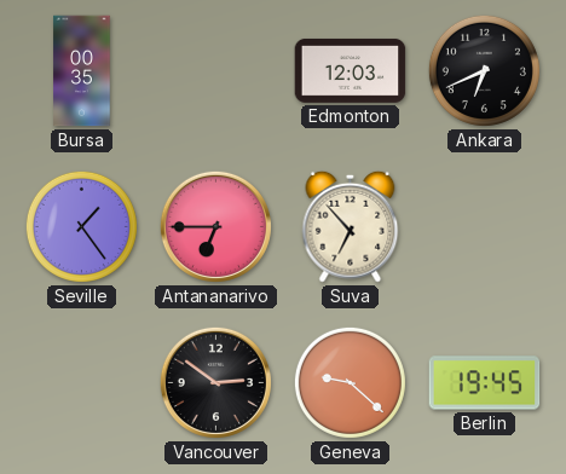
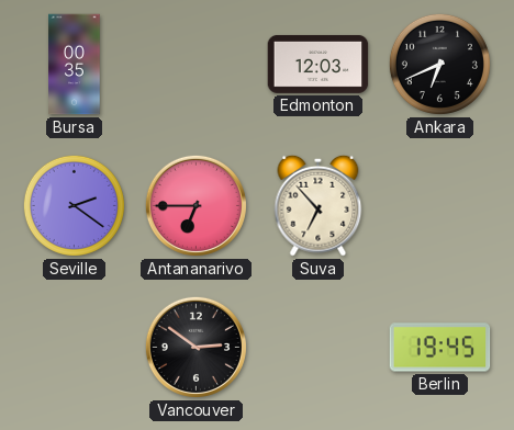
Seville: 1:24 -> 2:21 (74, 205)
Geneva: 9:22 -> none (350, 382)
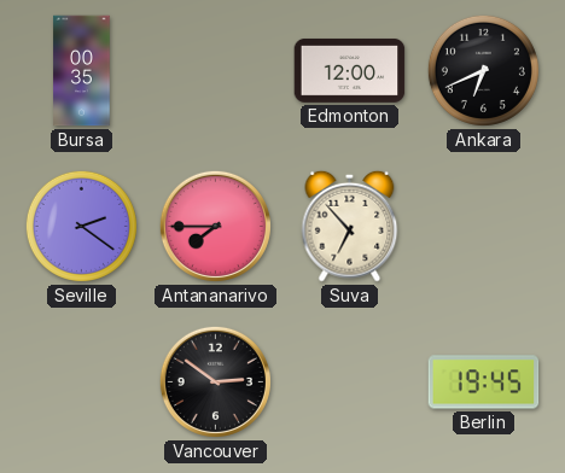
Edmonton: 12:03 -> 12:00 (350, 70)
Antananarivo: 6:45 -> 7:45 (215, 226)
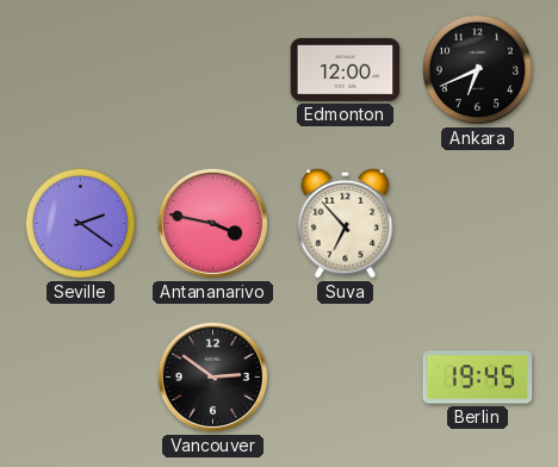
Bursa: 00:35 -> none (82, 71)
Antananarivo: 7:45 -> 3:47 (212, 223)
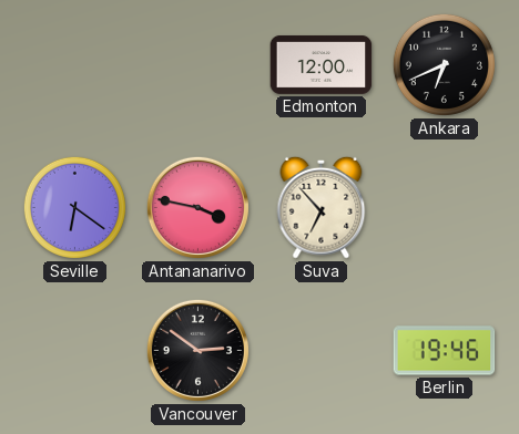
Seville: 2:21 -> 6:21 (74, 207)
Berlin: 19:45 -> 19:46 (445, 351)
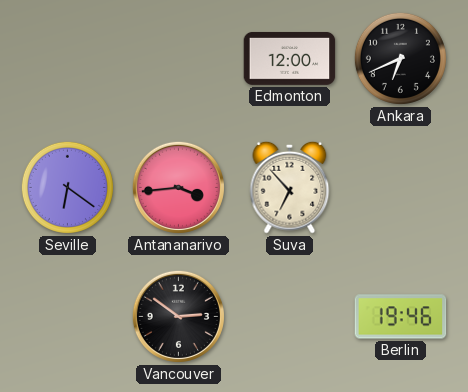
Antananarivo: 3:47 -> 3:44 (178, 187)
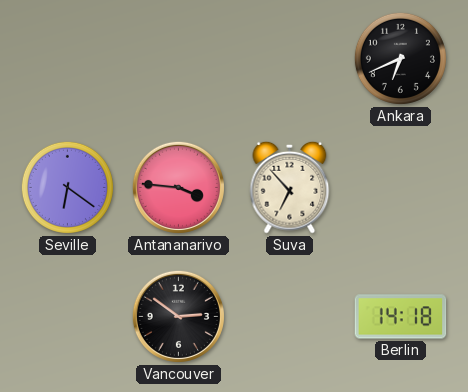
Edmonton: 12:00 -> none (290, 58)
Antananarivo: 3:44 -> 3:46 (178, 187)
Berlin: 19:46 -> 14:18 (401, 317)
